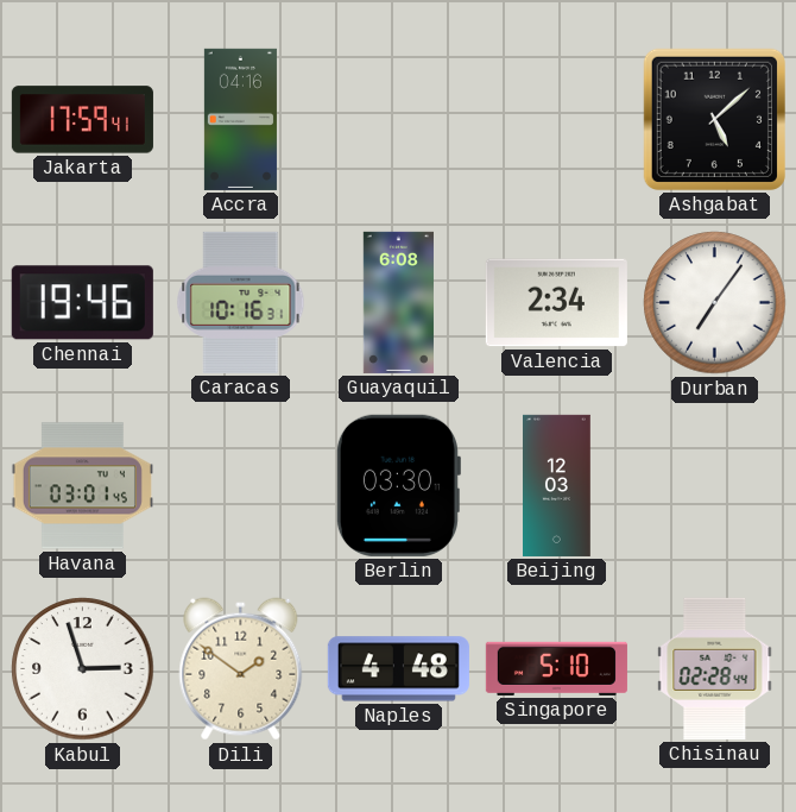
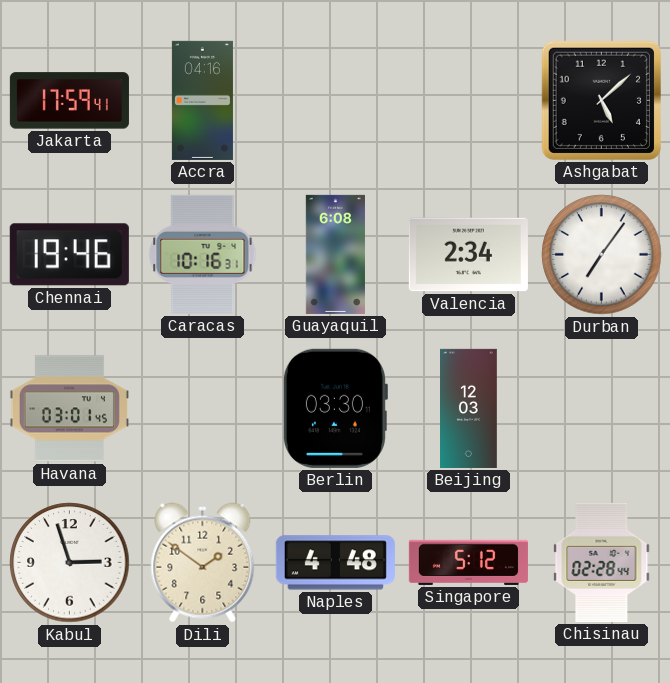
Singapore: 5:10 -> 5:12 (468, 562)
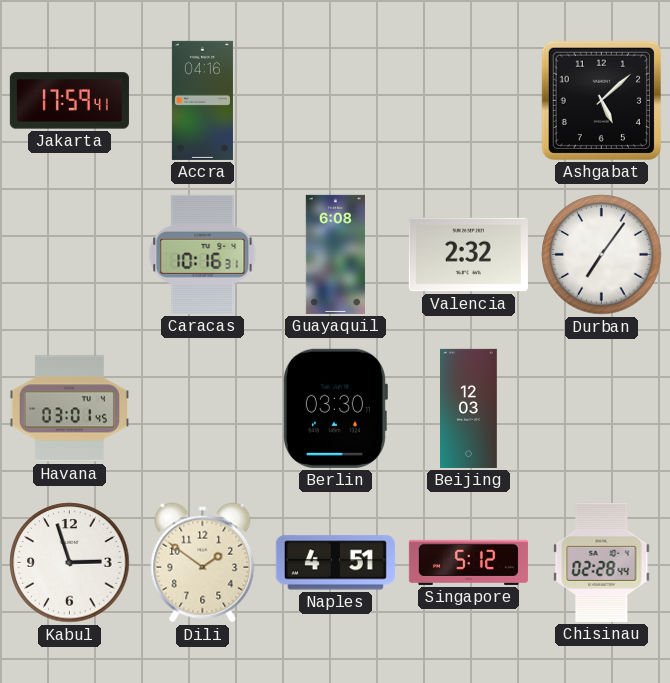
Chennai: 19:46 -> none (69, 255)
Valencia: 2:34 -> 2:32 (468, 255)
Naples: 4:48 -> 4:51 (335, 563)
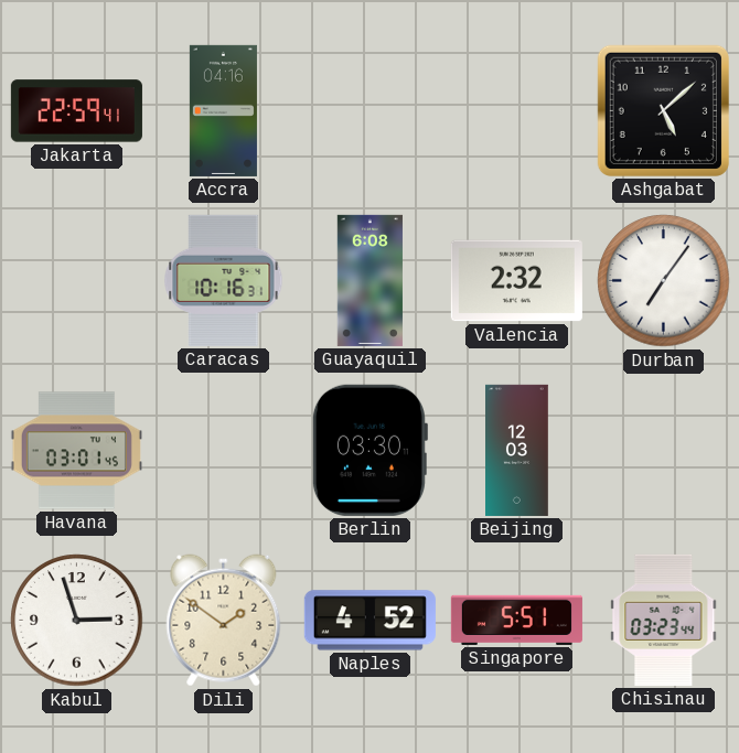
Jakarta: 17:59 -> 22:59 (76, 111)
Naples: 4:51 -> 4:52 (369, 621)
Singapore: 5:12 -> 5:51 (516, 620)
Chisinau: 02:28 -> 03:23 (664, 620)
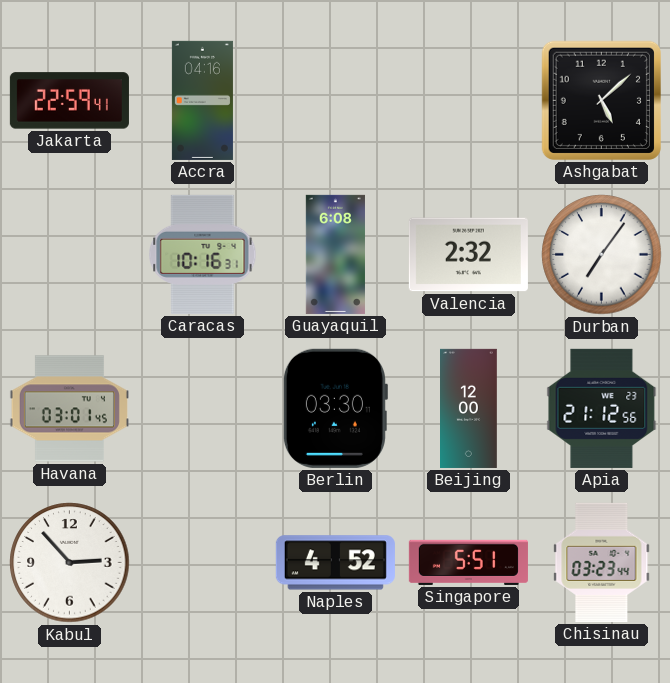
Beijing: 12:03 -> 12:00 (469, 408)
Apia: none -> 21:12 (602, 408)
Kabul: 2:57 -> 2:53 (70, 563)
Dili: 1:51 -> none (224, 621)
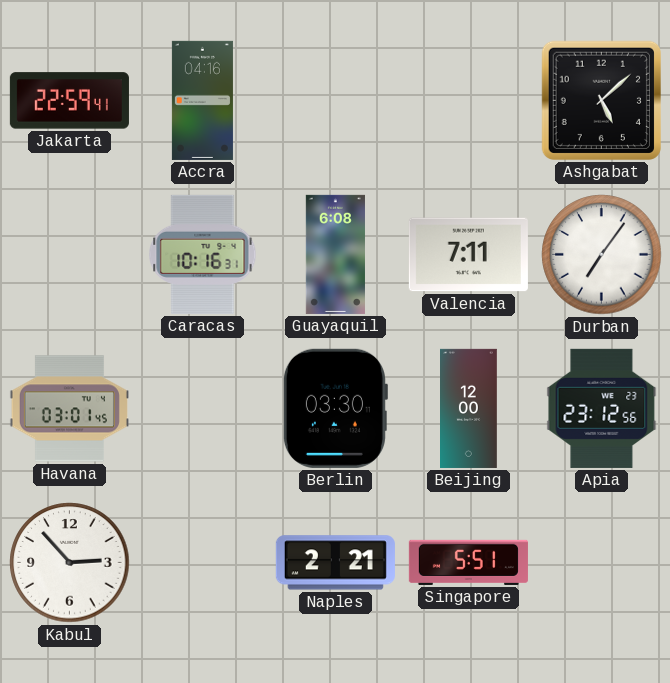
Valencia: 2:32 -> 7:11 (468, 255)
Apia: 21:12 -> 23:12 (602, 408)
Naples: 4:52 -> 2:21 (335, 563)
Chisinau: 03:23 -> none (602, 562)
